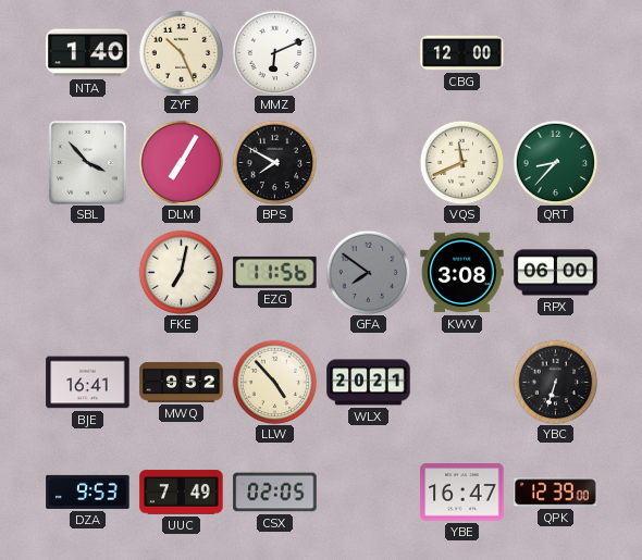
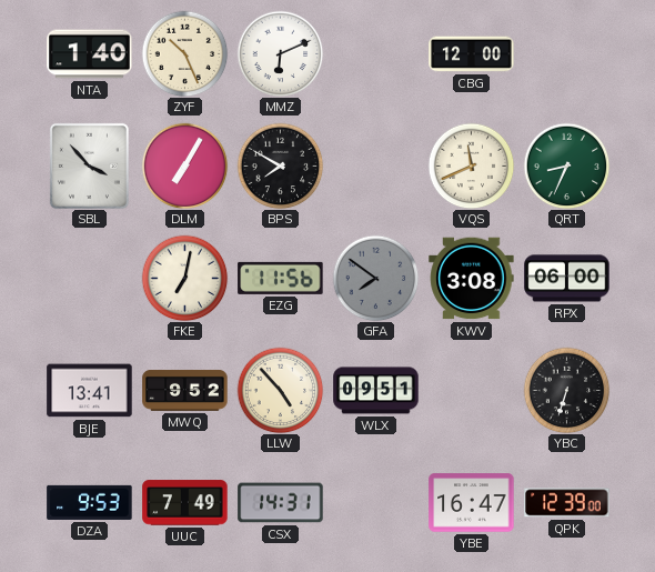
QRT: 8:37 -> 8:34 (566, 165)
BJE: 16:41 -> 13:41 (90, 391)
WLX: 20:21 -> 09:51 (376, 391)
CSX: 02:05 -> 14:31 (281, 503)
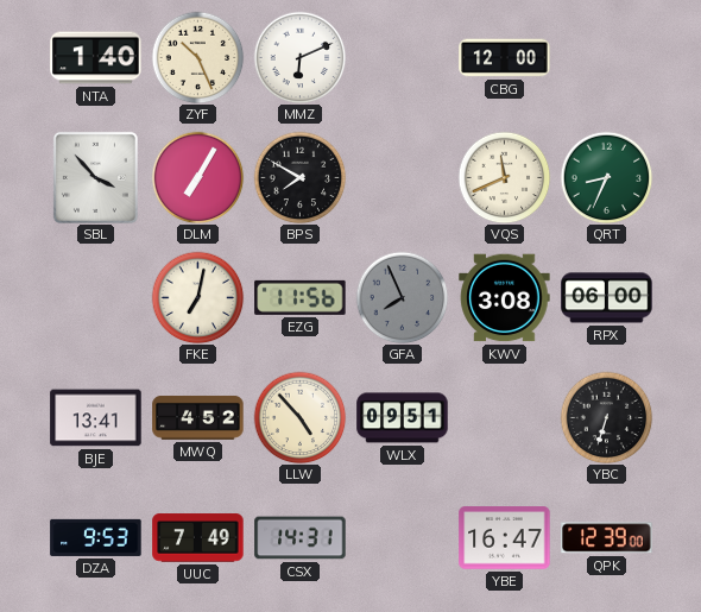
GFA: 7:51 -> 7:56 (402, 297)
MWQ: 9:52 -> 4:52 (198, 417)
